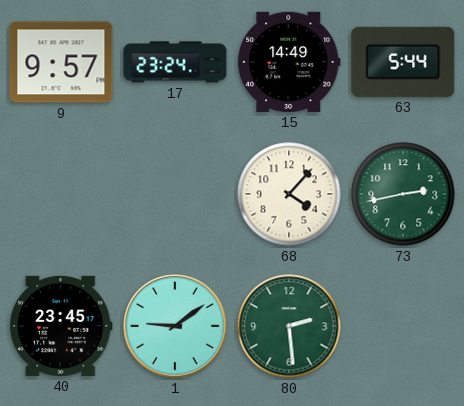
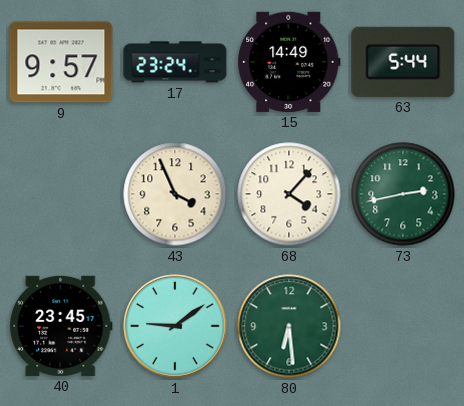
43: none -> 3:56 (175, 194)
80: 2:29 -> 6:29 (289, 326)
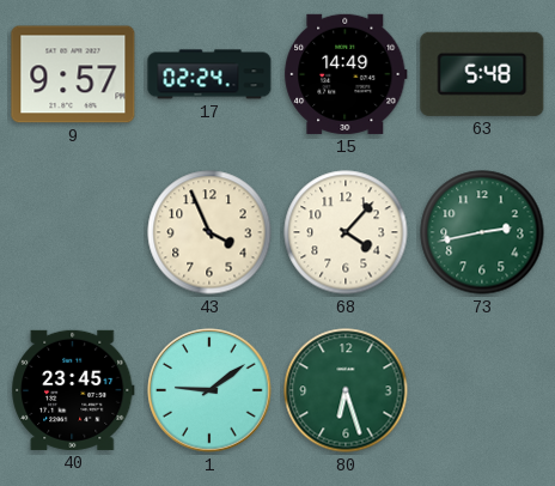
17: 23:24 -> 02:24 (209, 74)
63: 5:44 -> 5:48 (482, 74)
80: 6:29 -> 6:27 (346, 390)
